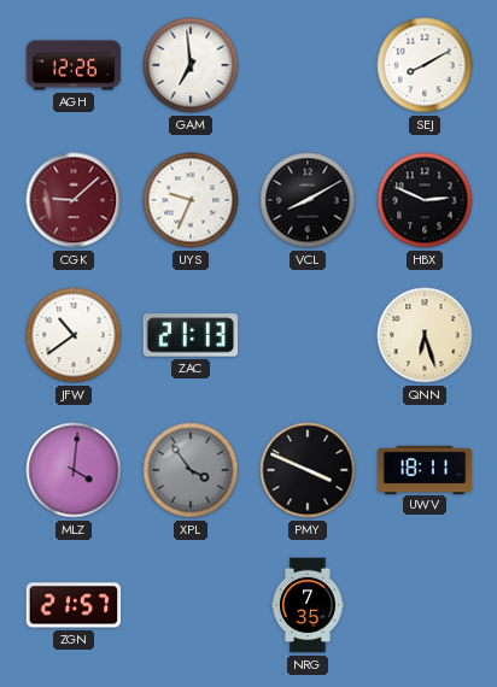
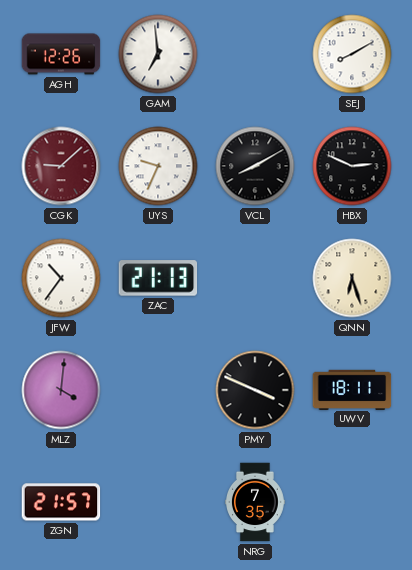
JFW: 10:39 -> 10:36 (61, 278)
XPL: 3:54 -> none (191, 470)
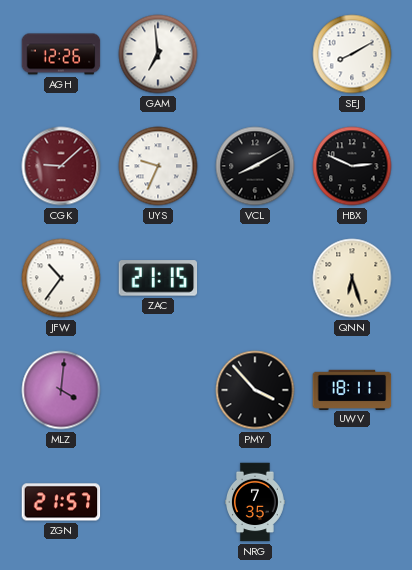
ZAC: 21:13 -> 21:15 (158, 278)
PMY: 3:49 -> 3:53 (255, 390)
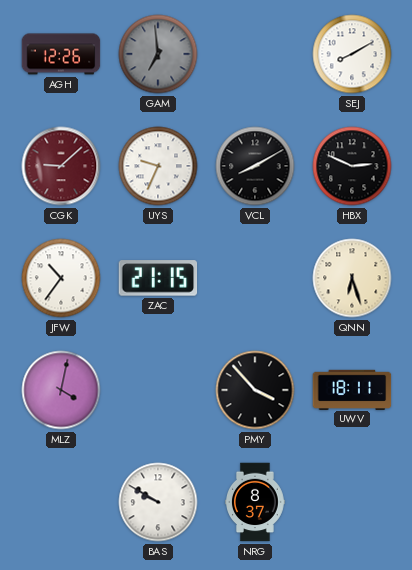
GAM dial: white -> grey (158, 54)
MLZ: 4:01 -> 4:02 (61, 390)
ZGN: 21:57 -> none (61, 502)
BAS: none -> 9:50 (158, 502)
NRG: 7:35 -> 8:37 (256, 502)
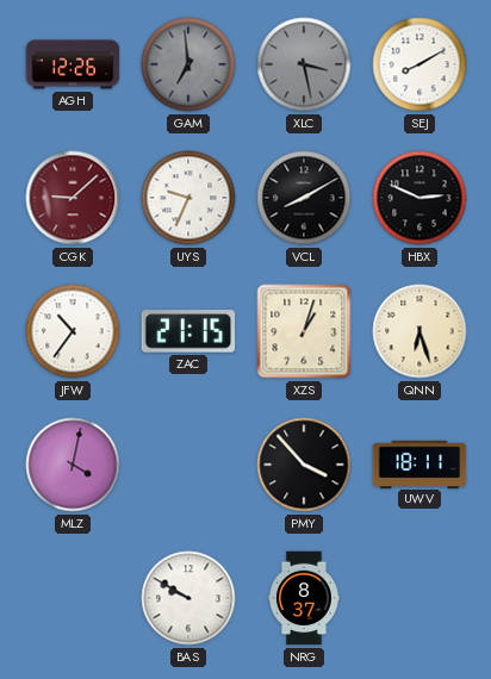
XLC: none -> 3:28 (304, 64)
XZS: none -> 1:03 (304, 331)
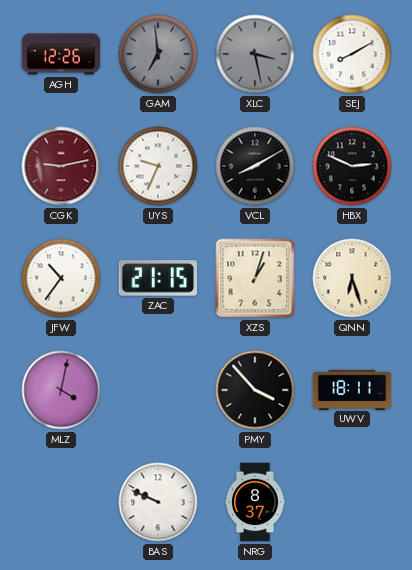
CGK: 9:08 -> 9:13 (61, 166)
BAS: 9:50 -> 9:49 (158, 502)
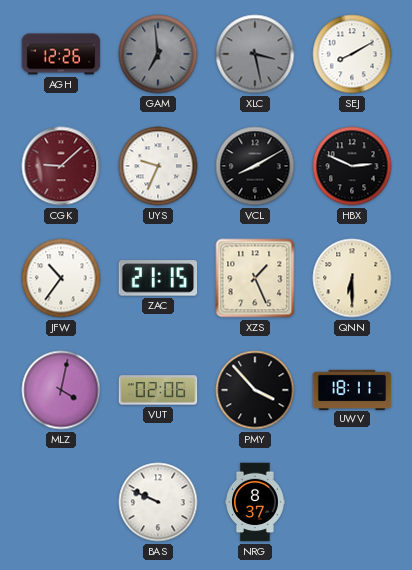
CGK: 9:13 -> 9:08 (61, 166)
XZS: 1:03 -> 1:26 (255, 278)
QNN: 6:27 -> 6:30 (352, 278)
VUT: none -> 02:06 (158, 390)
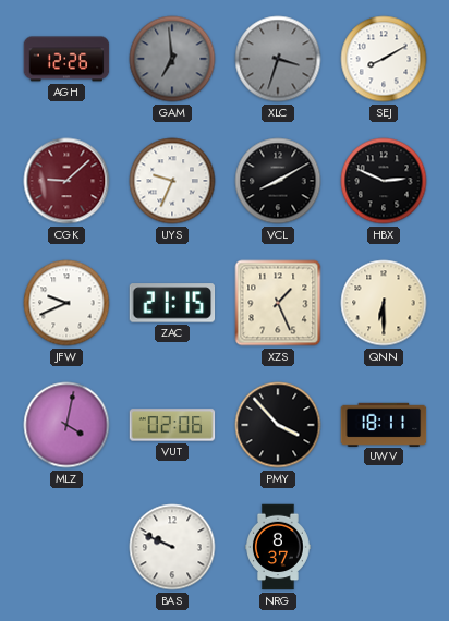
XLC: 3:28 -> 3:33 (278, 59)
JFW: 10:36 -> 9:41 (66, 303)
